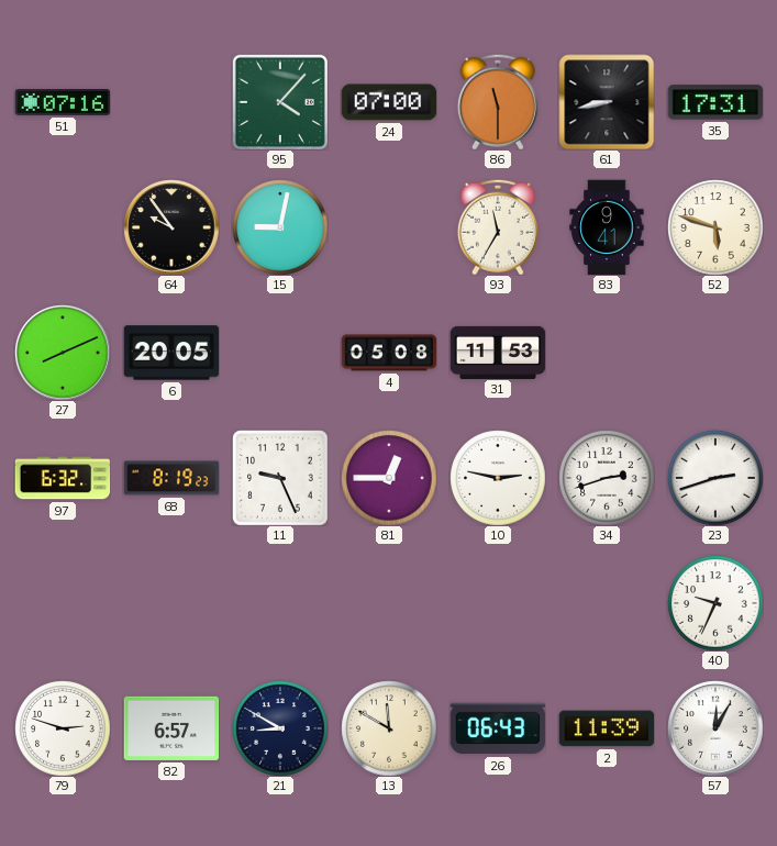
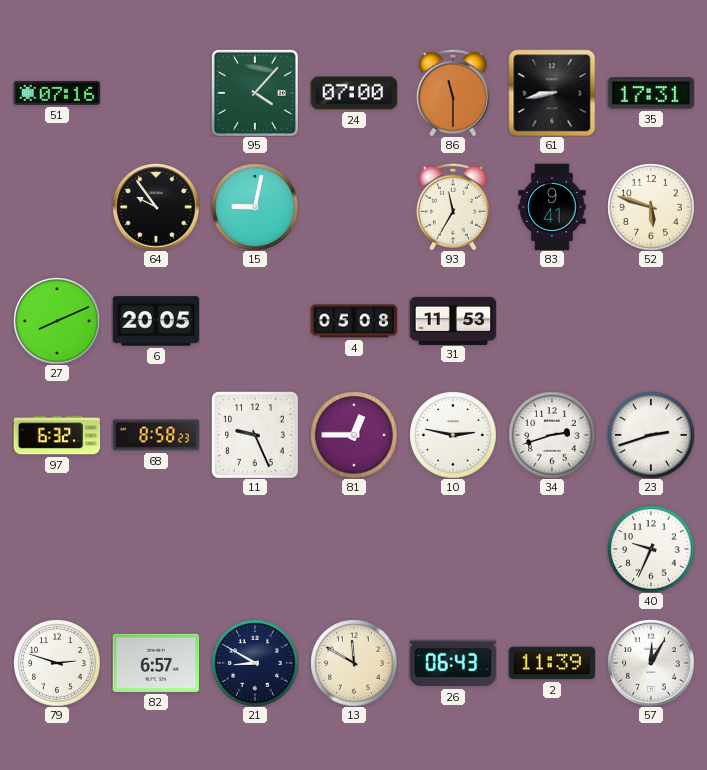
68: 8:19 -> 8:58 (156, 435)
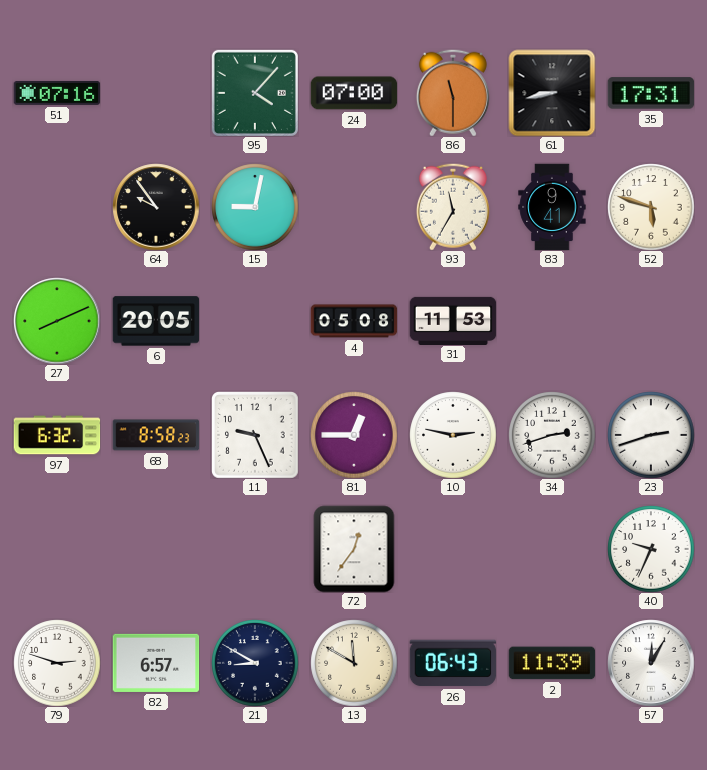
72: none -> 12:36 (354, 549)
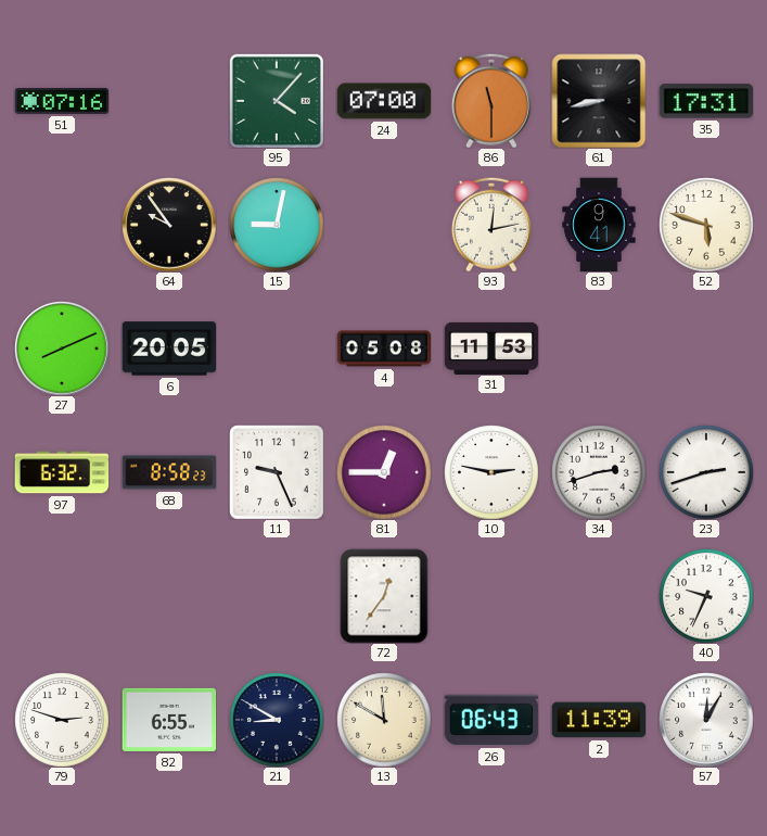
93: 11:35 -> 12:13 (491, 225)
82: 6:57 -> 6:55 (169, 720)
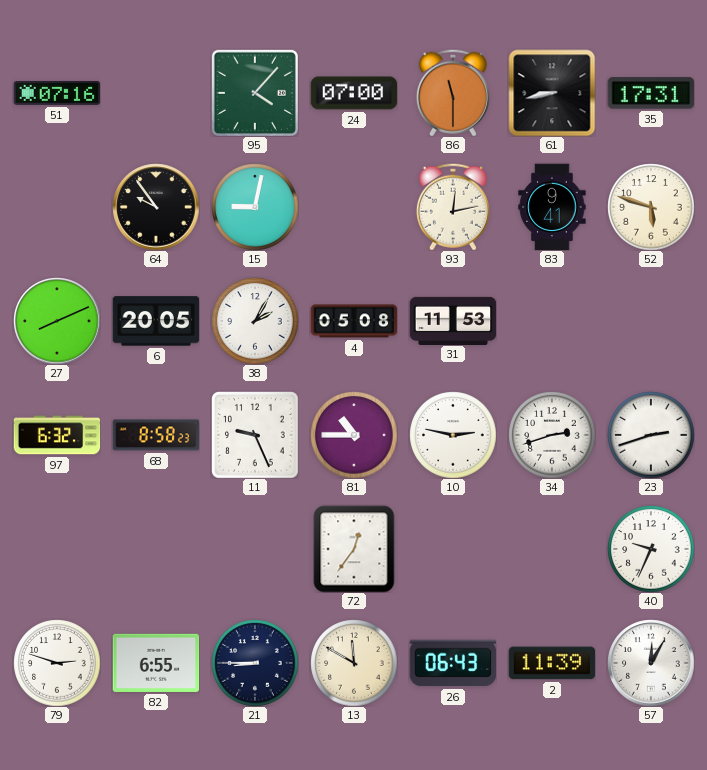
38: none -> 2:05 (255, 321)
81: 12:45 -> 10:45 (354, 435)
21: 8:50 -> 8:45 (255, 663)
